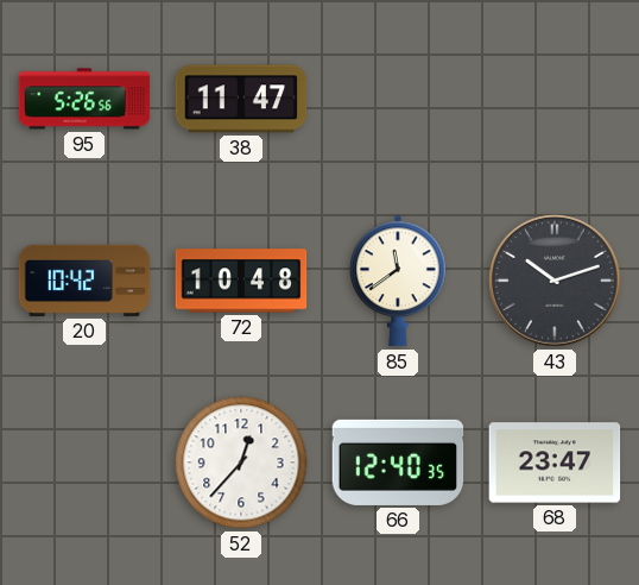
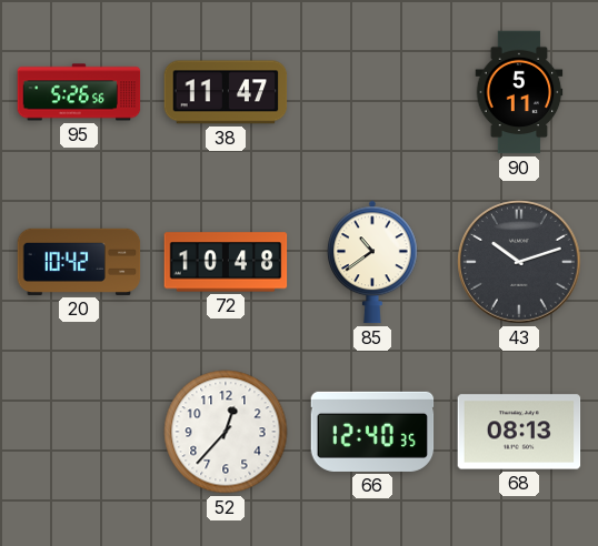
90: none -> 5:11 (519, 92)
85: 11:39 -> 10:39 (372, 262)
68: 23:47 -> 08:13 (519, 432)
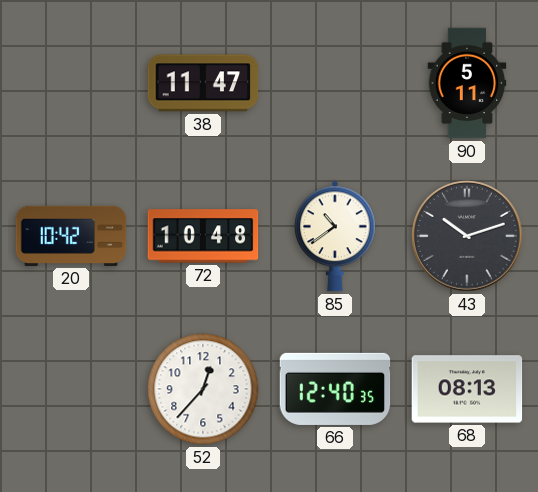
95: 5:26 -> none (79, 92)
